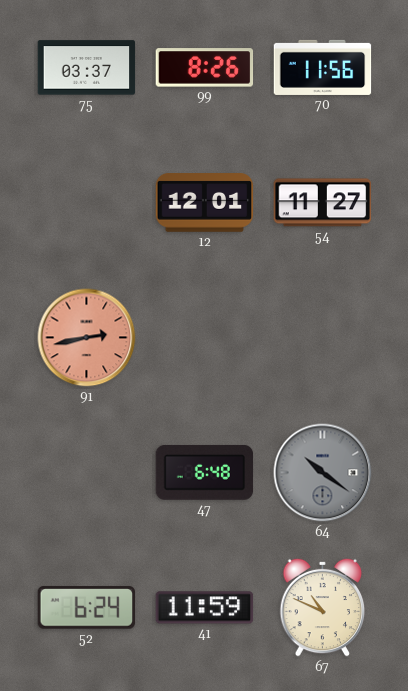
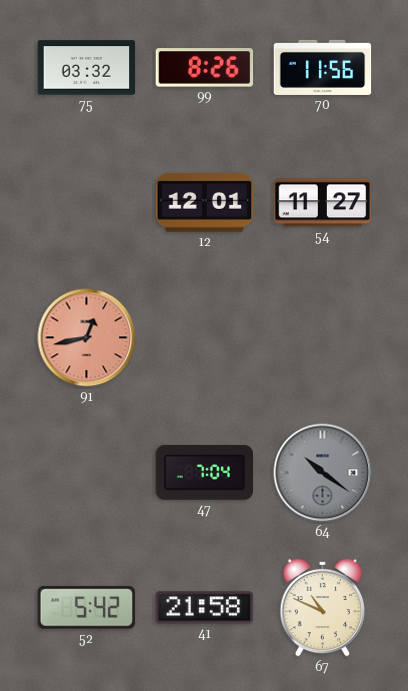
75: 03:37 -> 03:32 (87, 68)
91: 2:43 -> 12:43 (87, 338)
47: 6:48 -> 7:04 (205, 472)
52: 6:24 -> 5:42 (87, 608)
41: 11:59 -> 21:58 (205, 608)
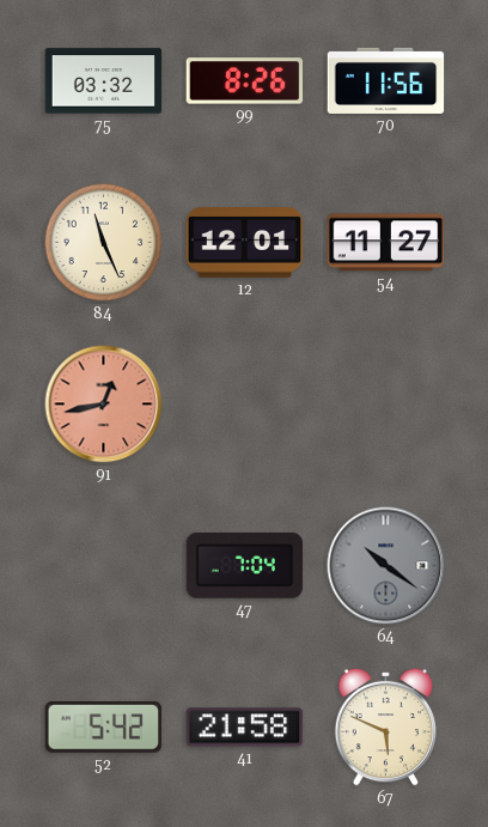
84: none -> 11:26 (104, 243)
67: 10:49 -> 5:49 (386, 726)
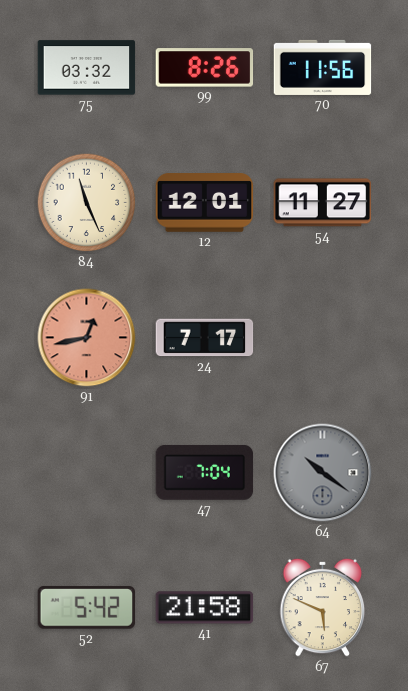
24: none -> 7:17 (205, 338)
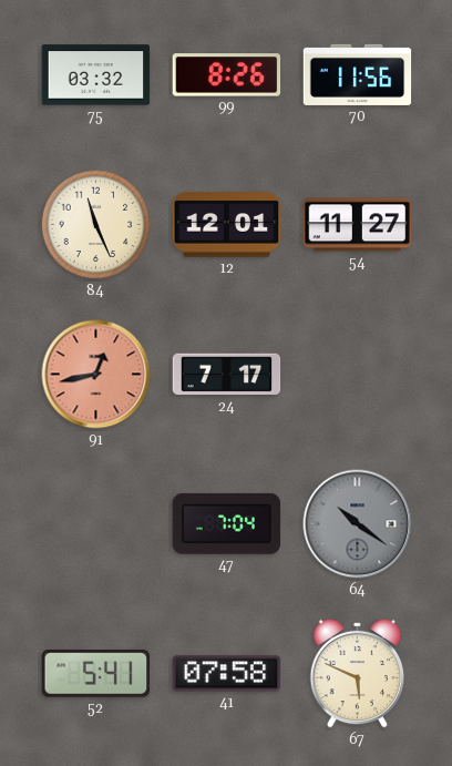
52: 5:42 -> 5:41 (96, 674)
41: 21:58 -> 07:58 (227, 674)
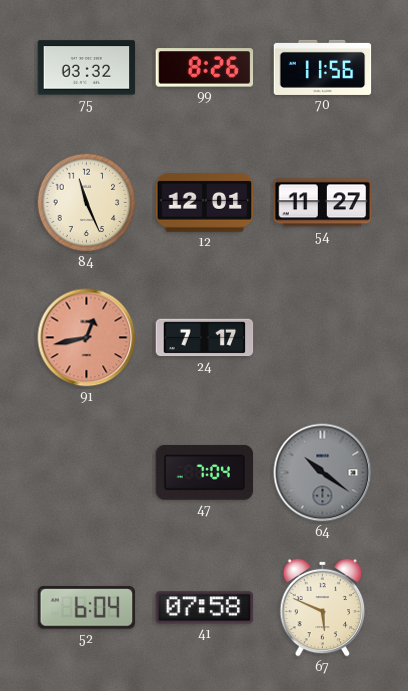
52: 5:41 -> 6:04 (87, 608)
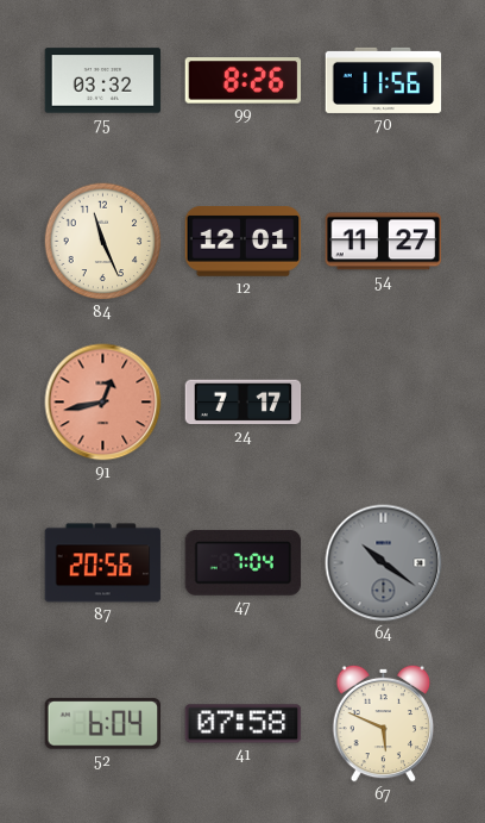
87: none -> 20:56 (103, 563)
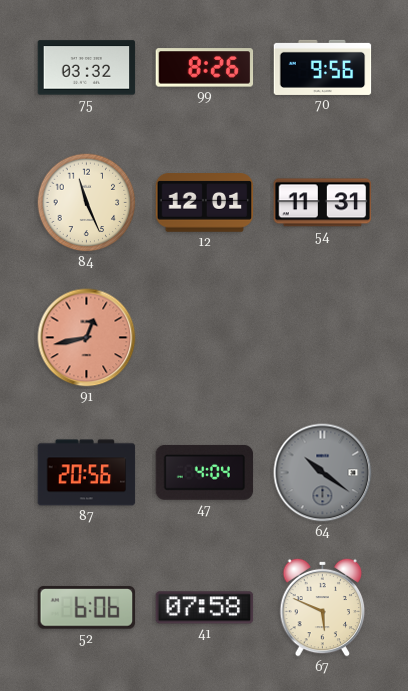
70: 11:56 -> 9:56 (323, 67)
54: 11:27 -> 11:31 (323, 203)
24: 7:17 -> none (244, 403)
47: 7:04 -> 4:04 (205, 472)
52: 6:04 -> 6:06 (87, 608)
